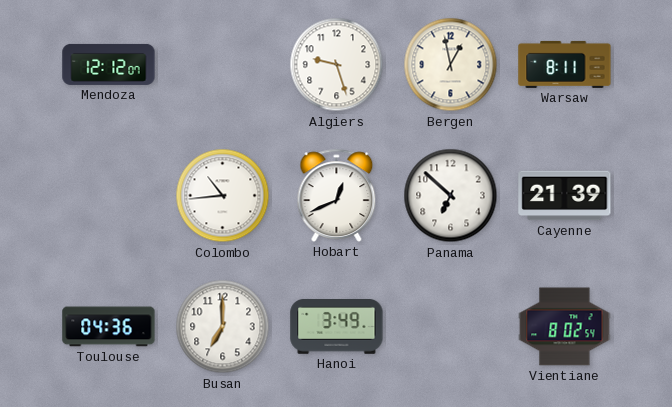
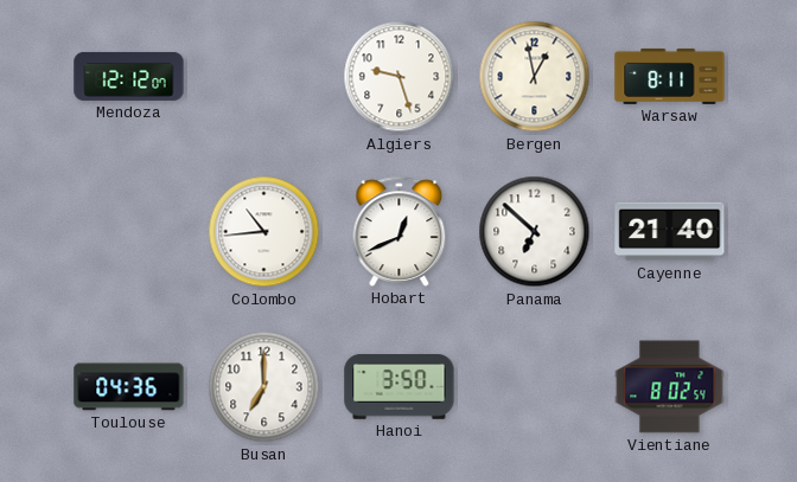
Cayenne: 21:39 -> 21:40 (670, 232)
Hanoi: 3:49 -> 3:50 (400, 387)
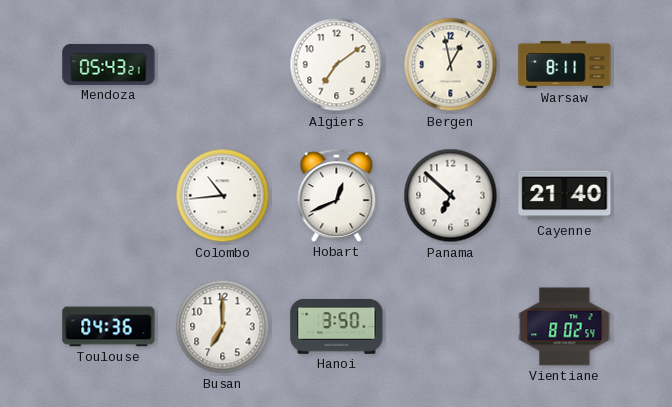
Mendoza: 12:12 -> 05:43 (109, 64)
Algiers: 9:27 -> 7:09 (337, 65)
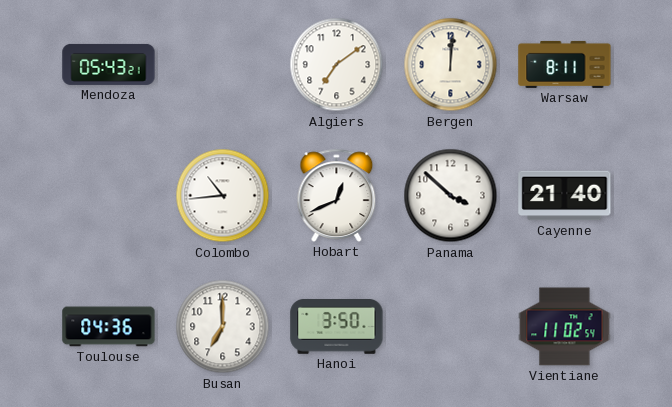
Bergen: 12:58 -> 12:01 (451, 65)
Panama: 6:52 -> 3:52 (451, 196)
Vientiane: 8:02 -> 11:02 (565, 327)
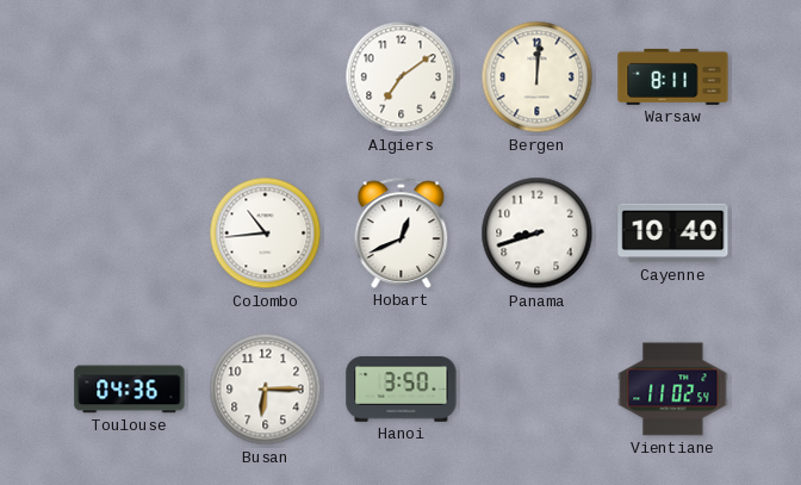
Mendoza: 05:43 -> none (109, 64)
Panama: 3:52 -> 8:42 (538, 234)
Cayenne: 21:40 -> 10:40 (673, 234)
Busan: 7:00 -> 6:15 (266, 390)
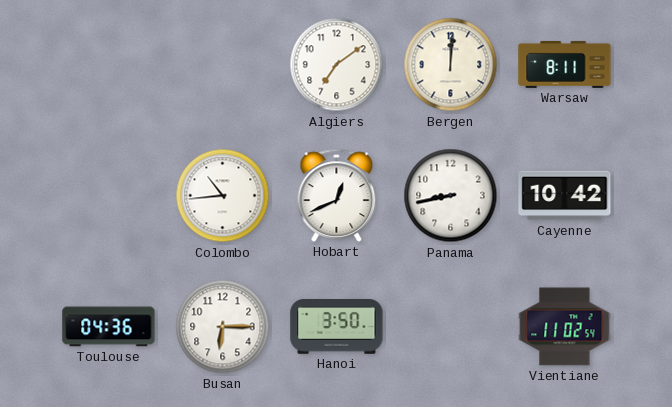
Panama: 8:42 -> 8:43 (451, 196)
Cayenne: 10:40 -> 10:42 (565, 196)
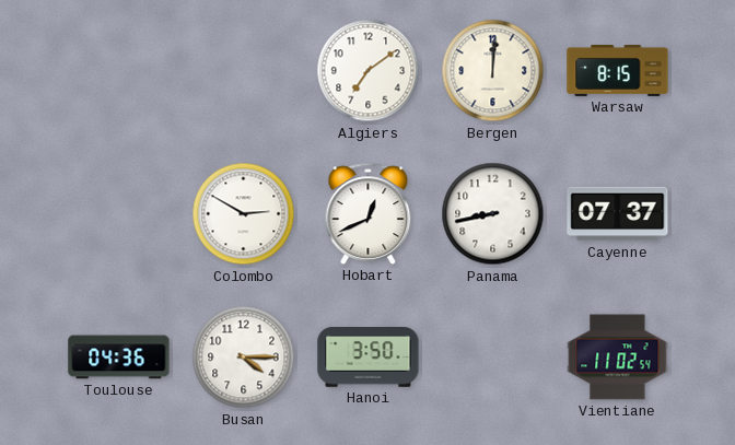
Warsaw: 8:11 -> 8:15 (618, 70)
Colombo: 10:44 -> 2:50 (244, 214)
Cayenne: 10:42 -> 07:37 (618, 214)
Busan: 6:15 -> 4:15 (244, 358)
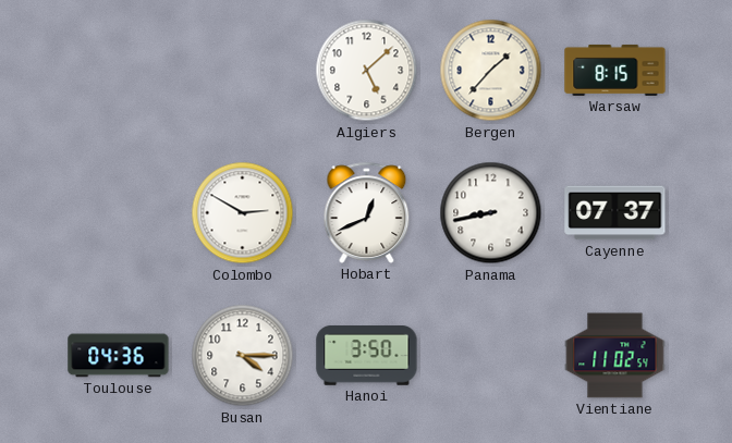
Algiers: 7:09 -> 5:08 (367, 71)
Bergen: 12:01 -> 1:37 (491, 71)
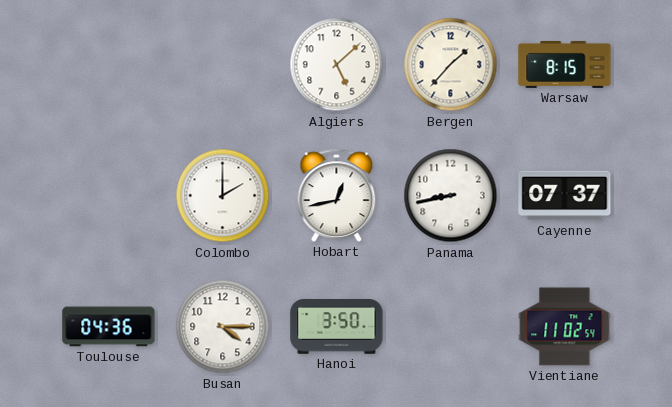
Colombo: 2:50 -> 2:00 (223, 196)
Hobart: 12:41 -> 12:43 (337, 195)
